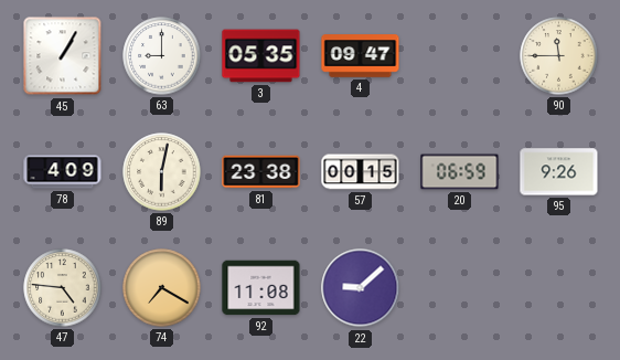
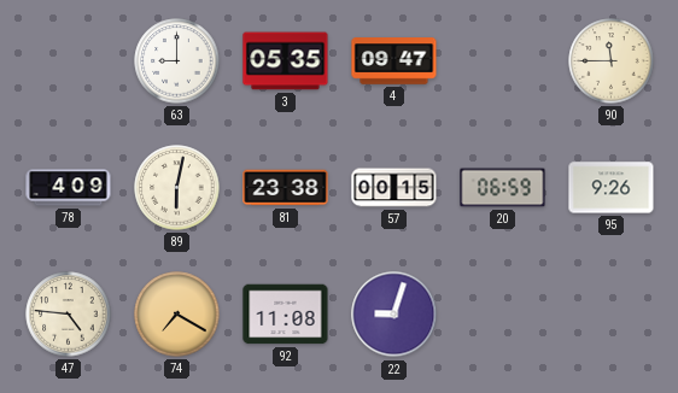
45: 1:05 -> none (63, 56)
22: 9:08 -> 9:03 (394, 315)
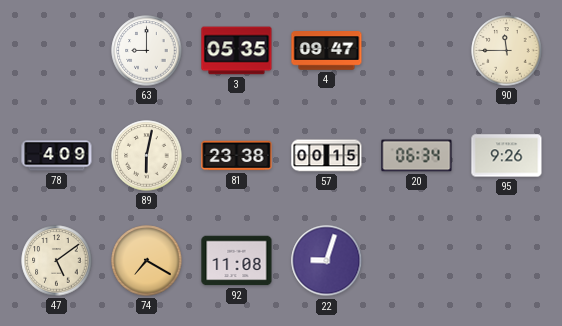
20: 06:59 -> 06:34 (417, 156)
47: 4:46 -> 5:09 (57, 261)
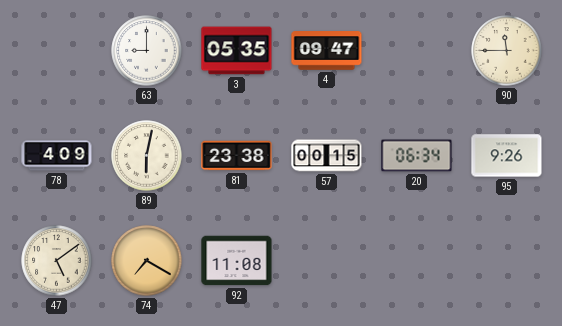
22: 9:03 -> none (327, 261)
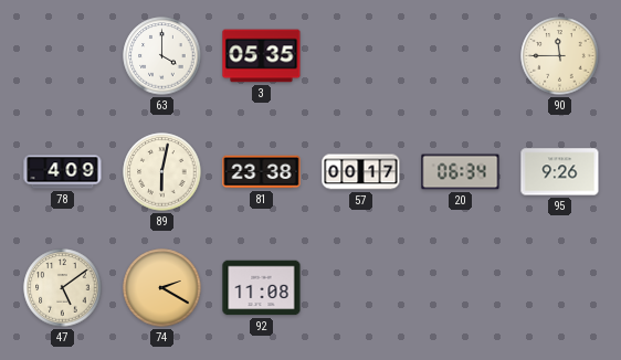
63: 9:00 -> 4:00 (162, 56)
4: 09:47 -> none (327, 51)
57: 00:15 -> 00:17 (361, 172)
74: 7:20 -> 2:20 (162, 288)
